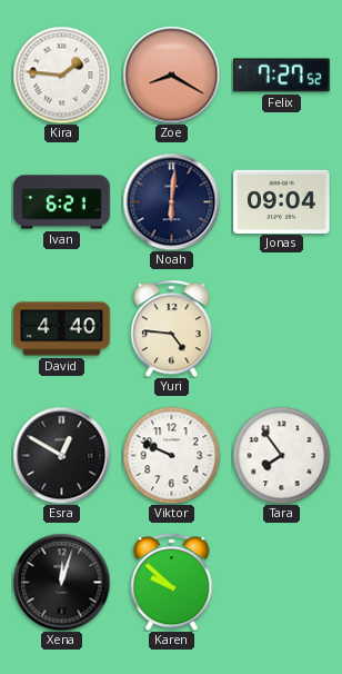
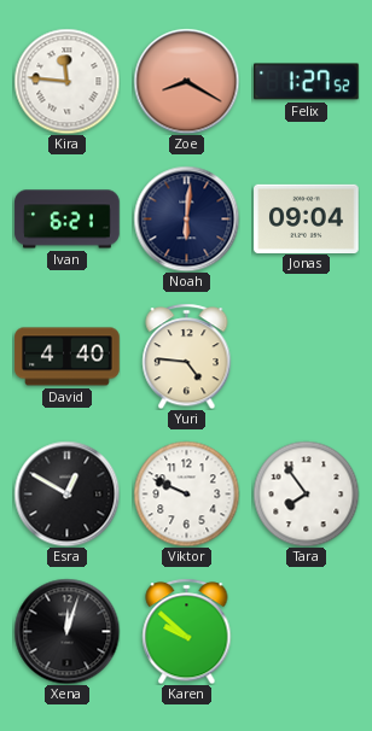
Kira: 1:46 -> 11:46 (66, 81)
Felix: 7:27 -> 1:27 (307, 82)
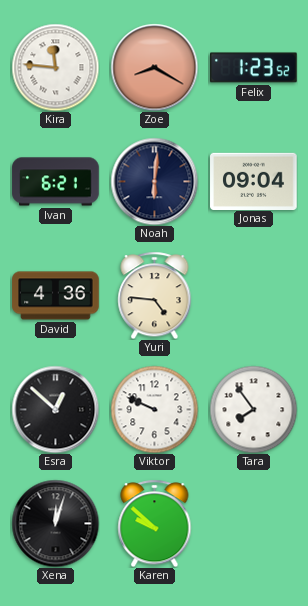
Felix: 1:27 -> 1:23 (254, 68)
David: 4:40 -> 4:36 (56, 296)
Esra: 12:50 -> 12:52 (55, 409)
